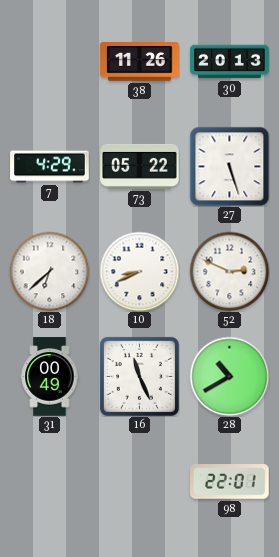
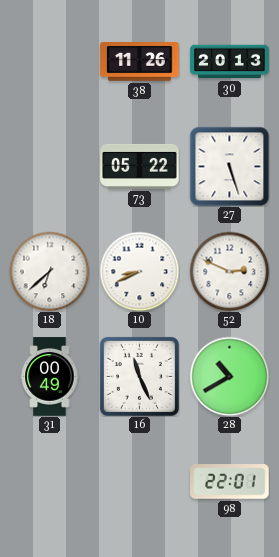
7: 4:29 -> none (50, 167)
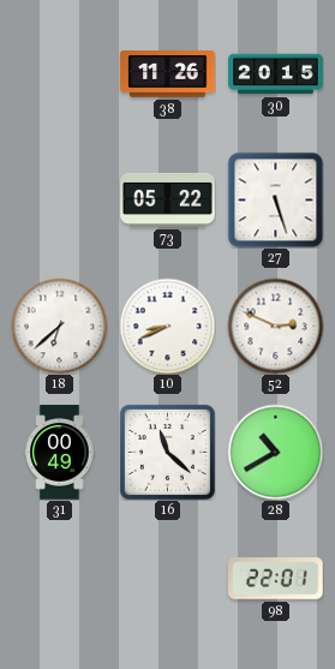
30: 20:13 -> 20:15 (276, 74)
16: 11:26 -> 11:22 (167, 452)
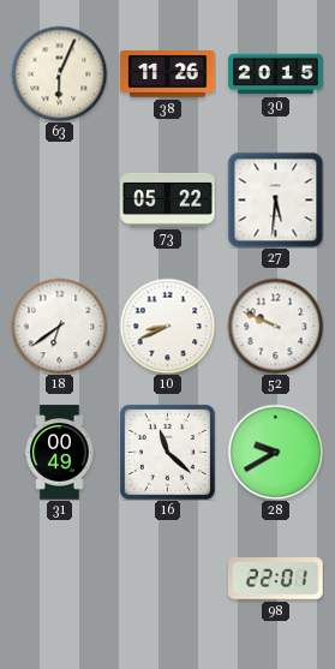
63: none -> 6:04 (59, 73)
27: 5:27 -> 5:31 (275, 199)
18: 6:38 -> 6:39 (59, 325)
52: 2:49 -> 9:49 (275, 325)
28: 10:40 -> 9:40 (275, 452)
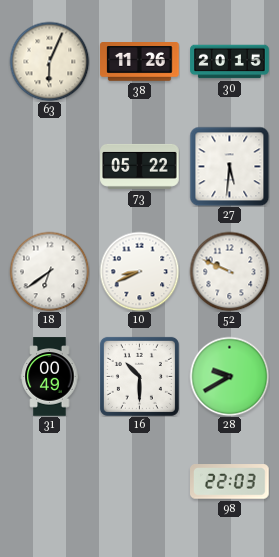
16: 11:22 -> 10:30 (139, 376)
98: 22:01 -> 22:03 (230, 482)
